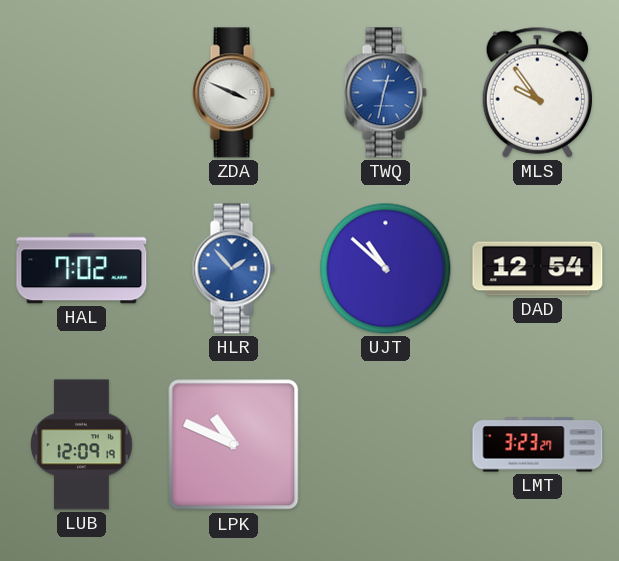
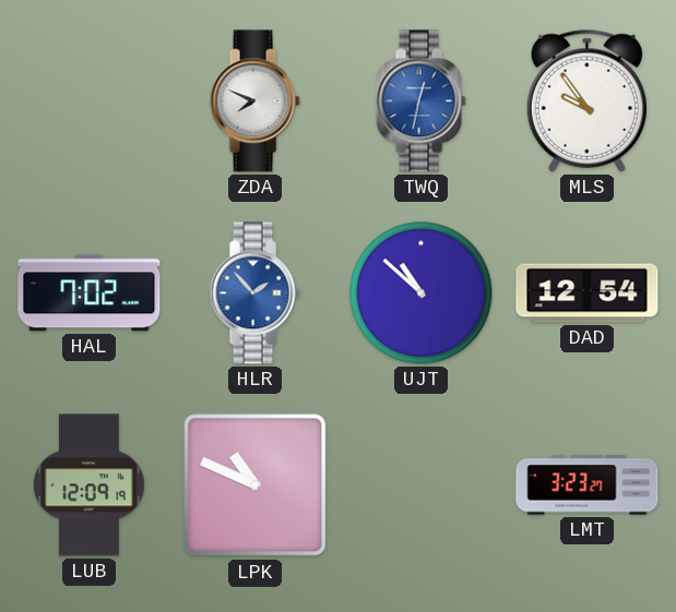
ZDA: 3:49 -> 7:49 (254, 101)
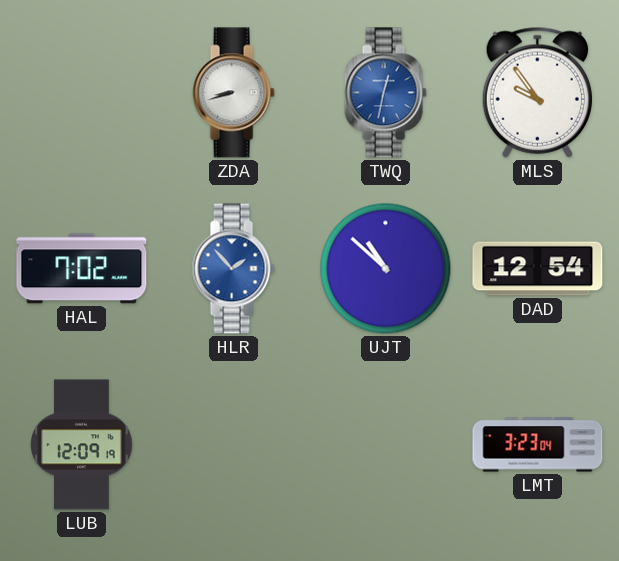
ZDA: 7:49 -> 8:42 (233, 93)
LPK: 10:49 -> none (256, 485)
LMT: 3:23:27 -> 3:23:04 (538, 445)
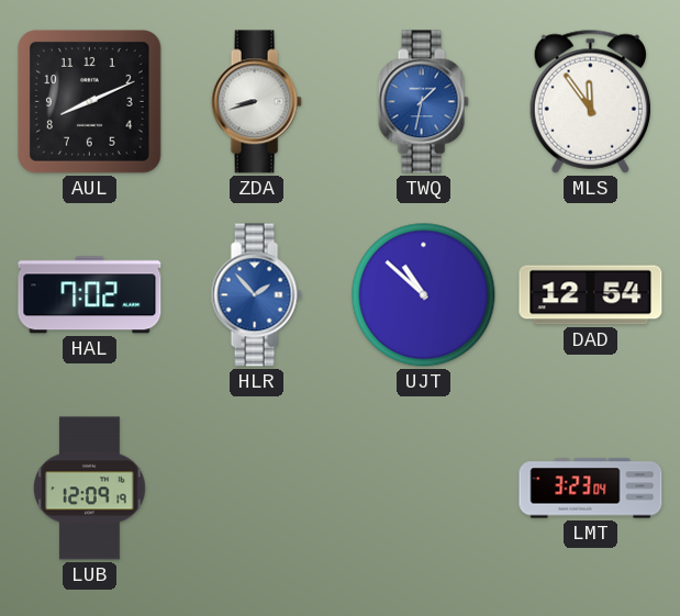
AUL: none -> 8:11 (90, 102)
TWQ: 12:32 -> 1:32 (423, 102)
MLS: 9:54 -> 11:54 (590, 101)
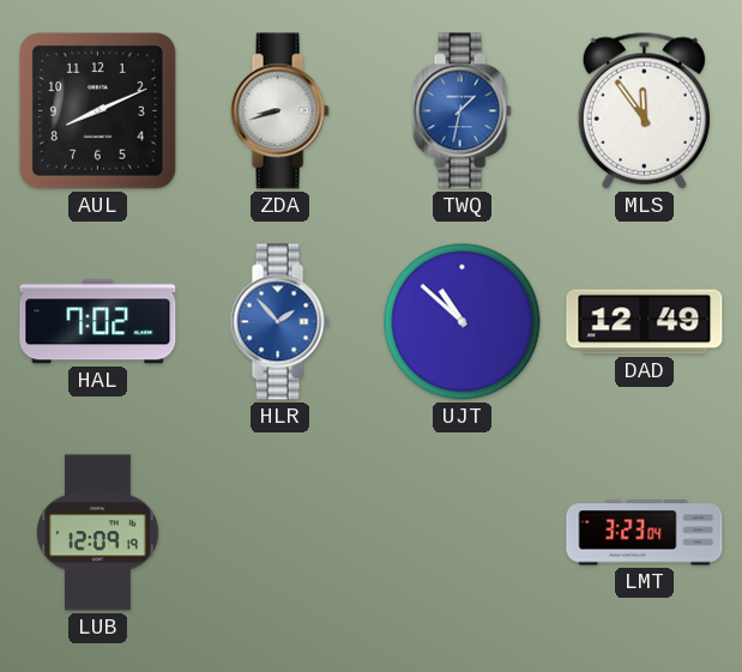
DAD: 12:54 -> 12:49 (645, 322)
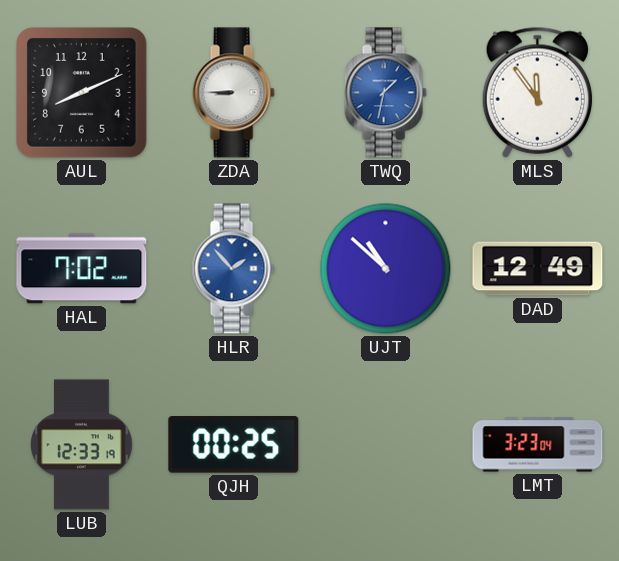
ZDA: 8:42 -> 8:45 (233, 93)
LUB: 12:09 -> 12:33 (82, 445)
QJH: none -> 00:25 (234, 445)
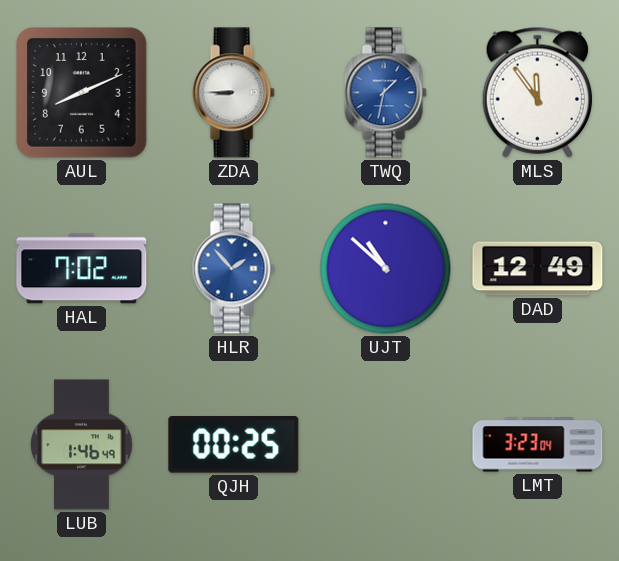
LUB: 12:33 -> 1:46 (82, 445)
